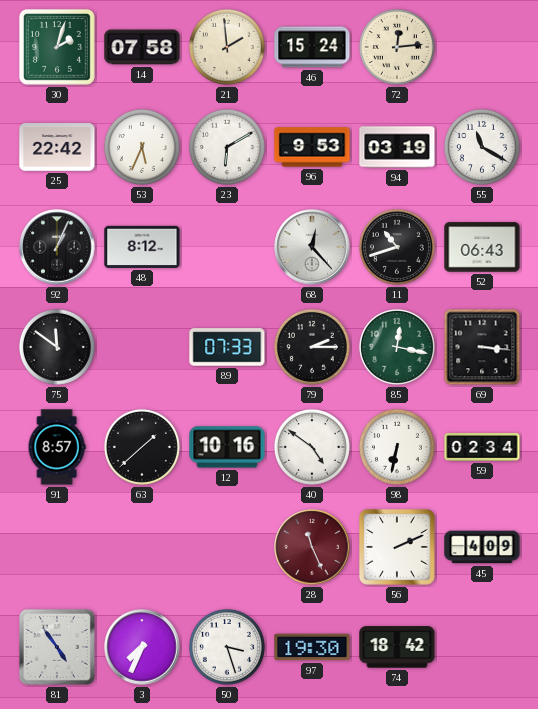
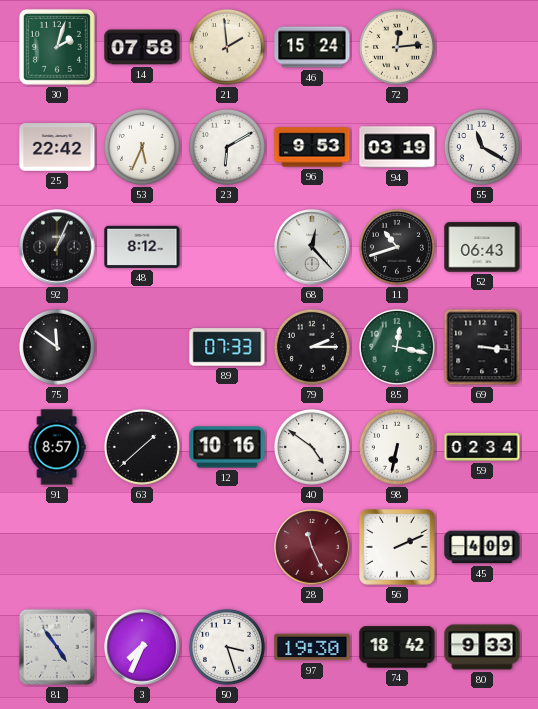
80: none -> 9:33 (482, 647)
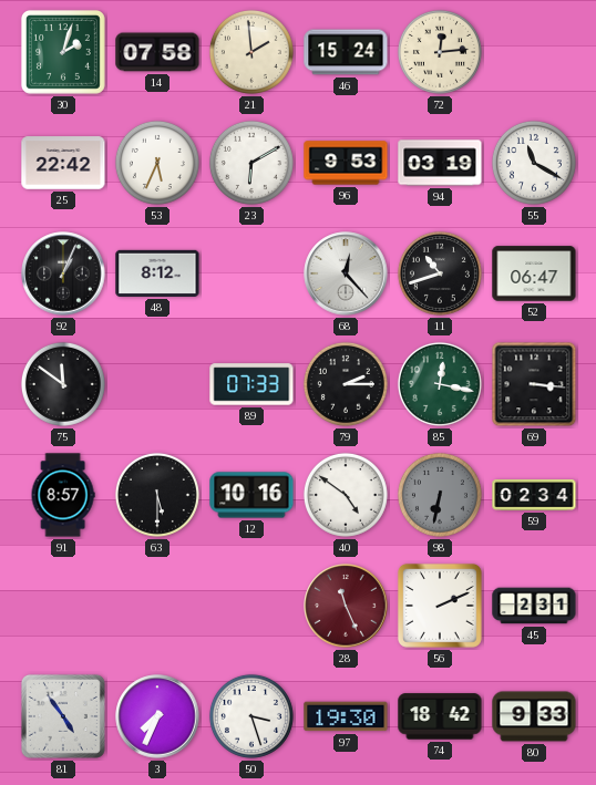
52: 06:43 -> 06:47 (534, 273)
63: 1:38 -> 5:30 (157, 495)
98 dial: white -> grey (440, 495)
45: 4:09 -> 2:31 (534, 606)
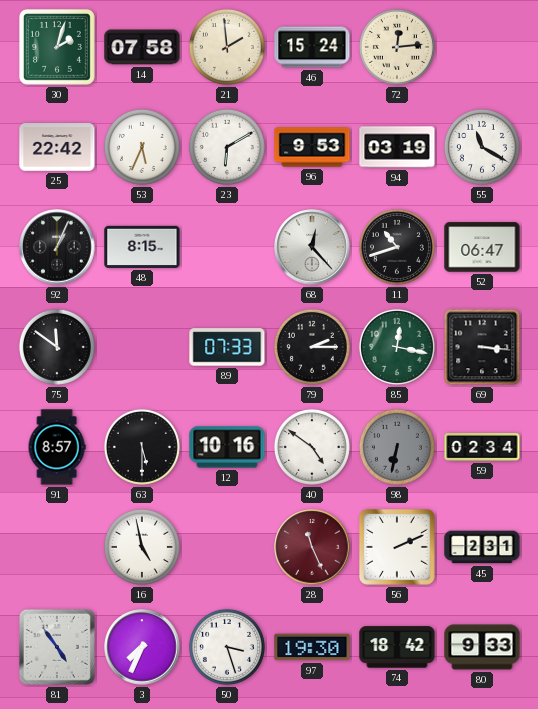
48: 8:12 -> 8:15 (142, 247)
16: none -> 4:58 (142, 547)
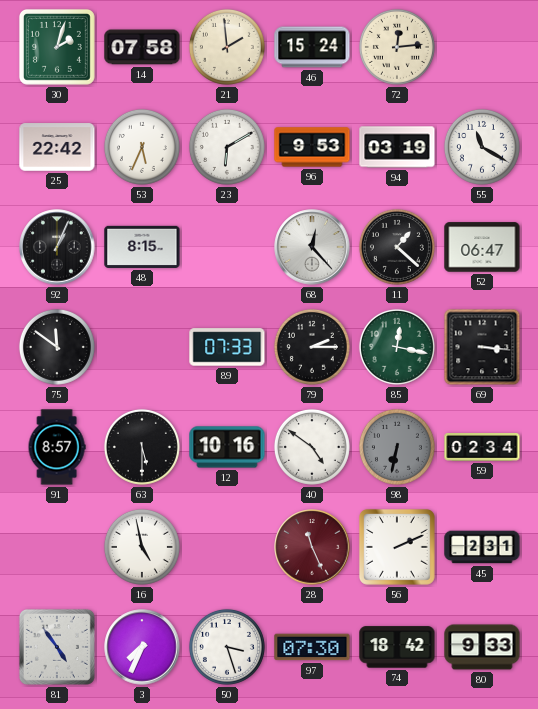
11: 10:42 -> 1:22 (397, 247)
97: 19:30 -> 07:30 (312, 647)
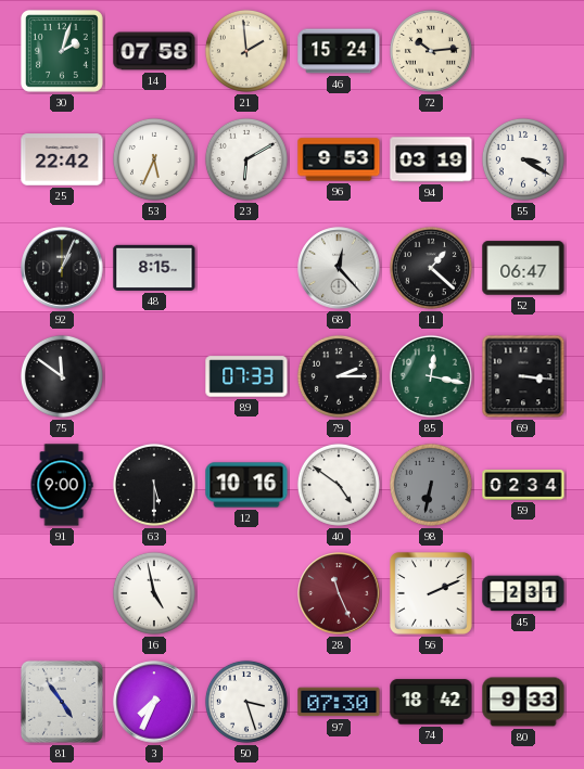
72: 12:14 -> 10:14 (431, 51)
55: 11:20 -> 3:20 (523, 159)
91: 8:57 -> 9:00 (62, 485)
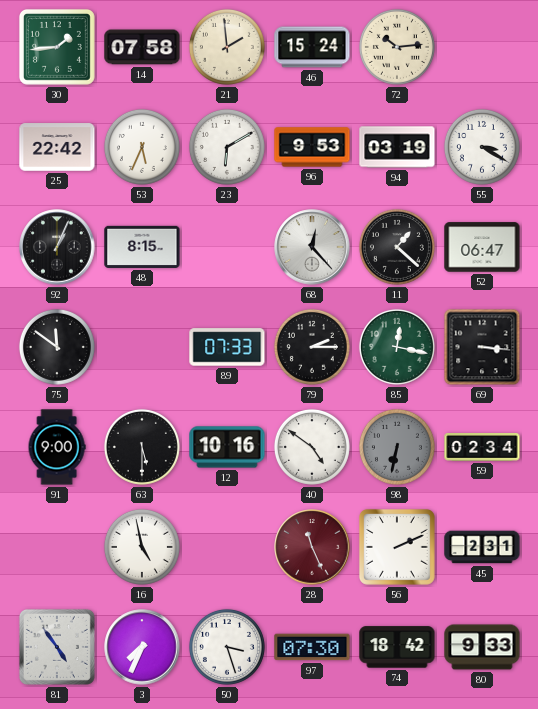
30: 2:03 -> 1:44 (57, 47)
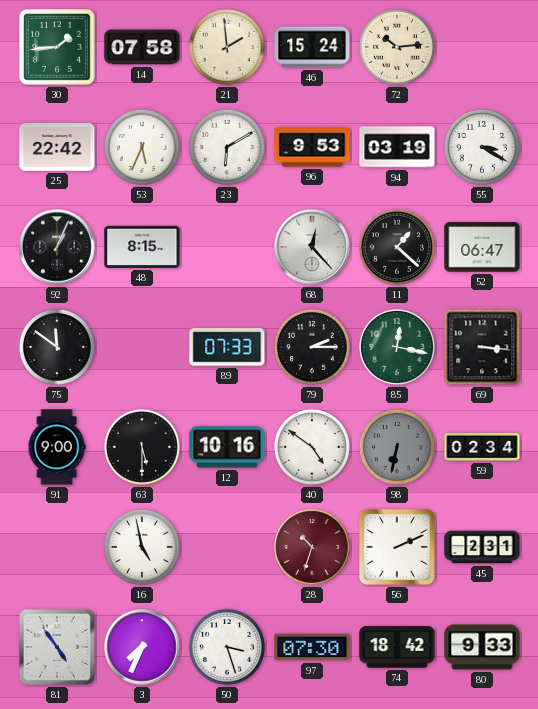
28: 11:26 -> 10:33 (312, 547)
